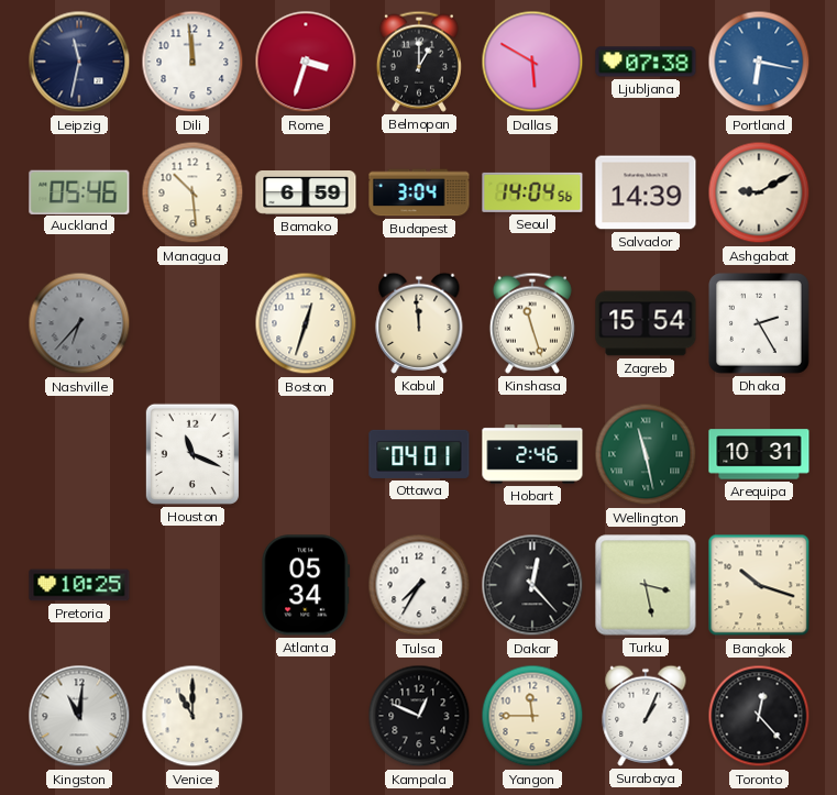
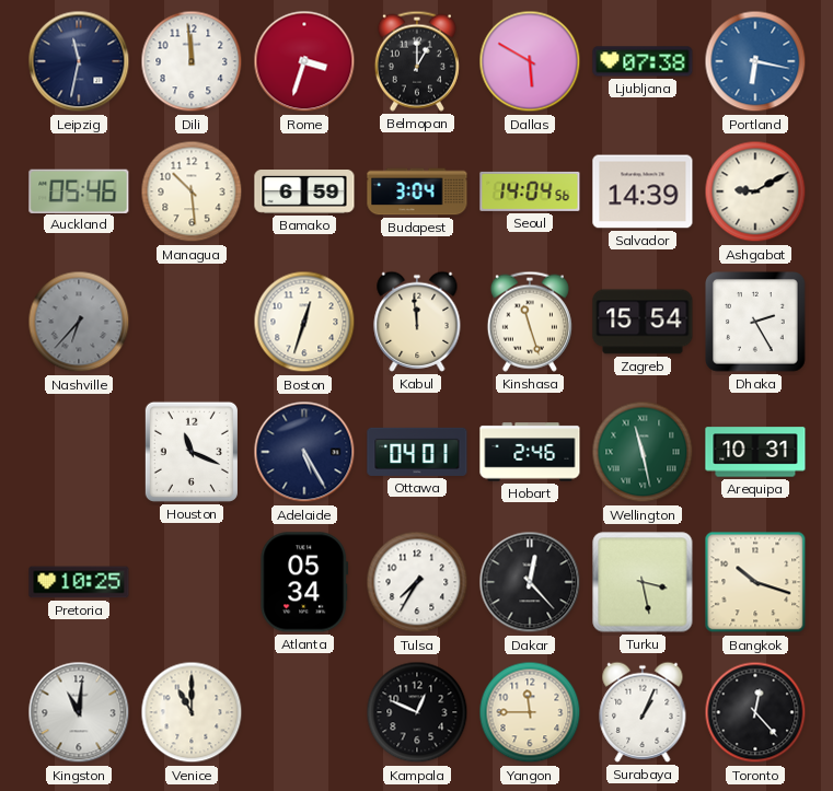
Adelaide: none -> 5:25 (304, 452)
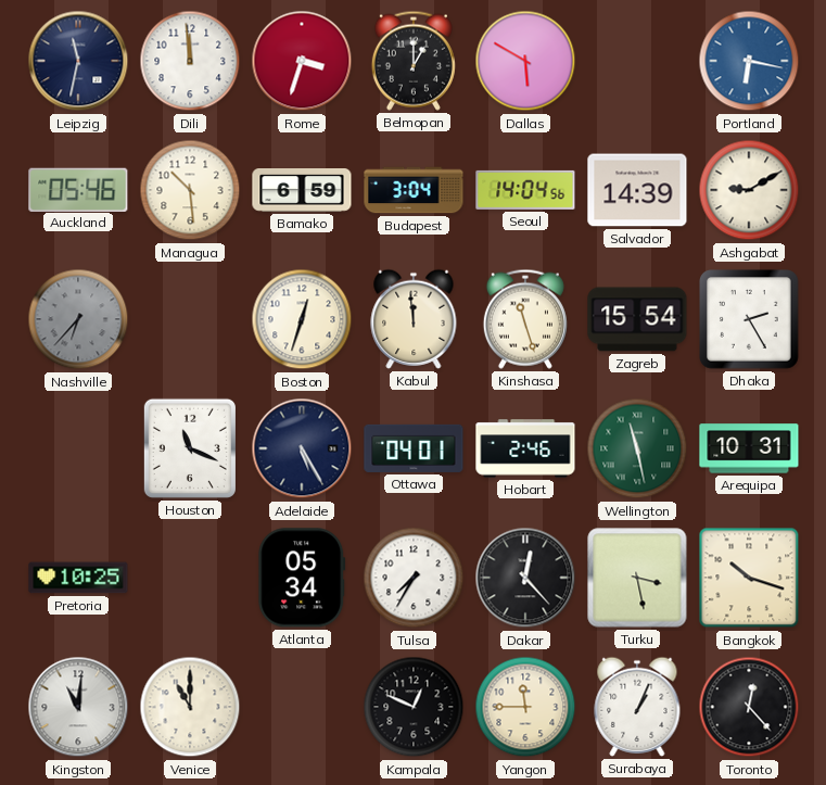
Ljubljana: 07:38 -> none (643, 61)
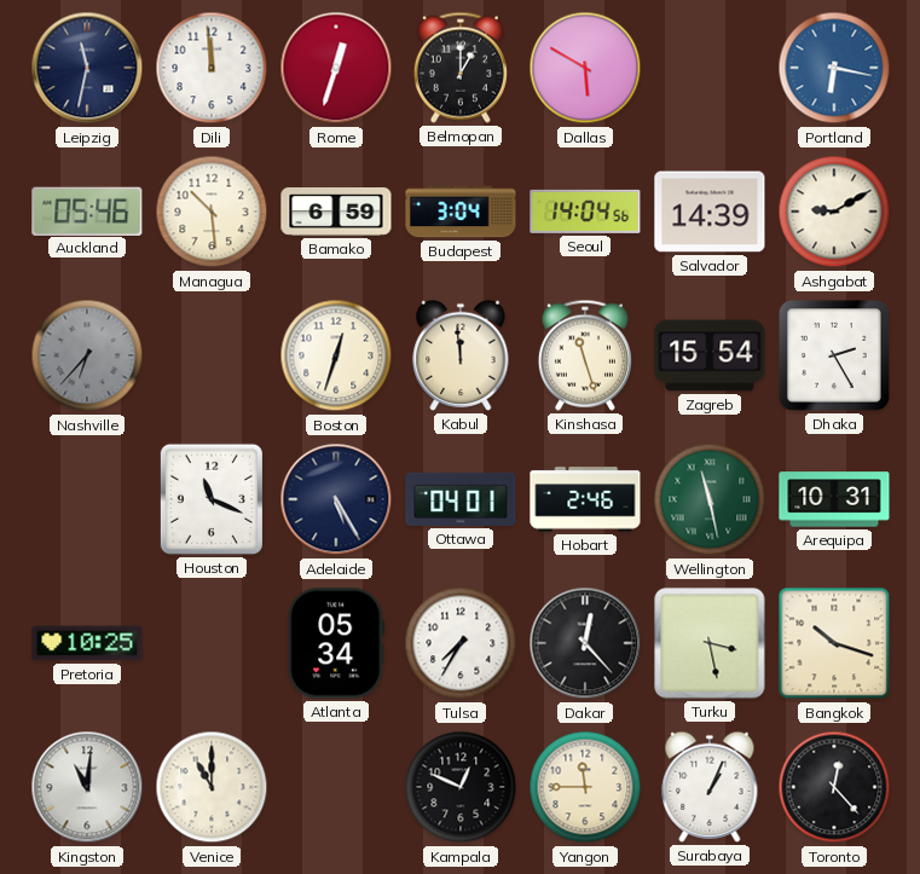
Rome: 3:33 -> 12:33 (336, 68)
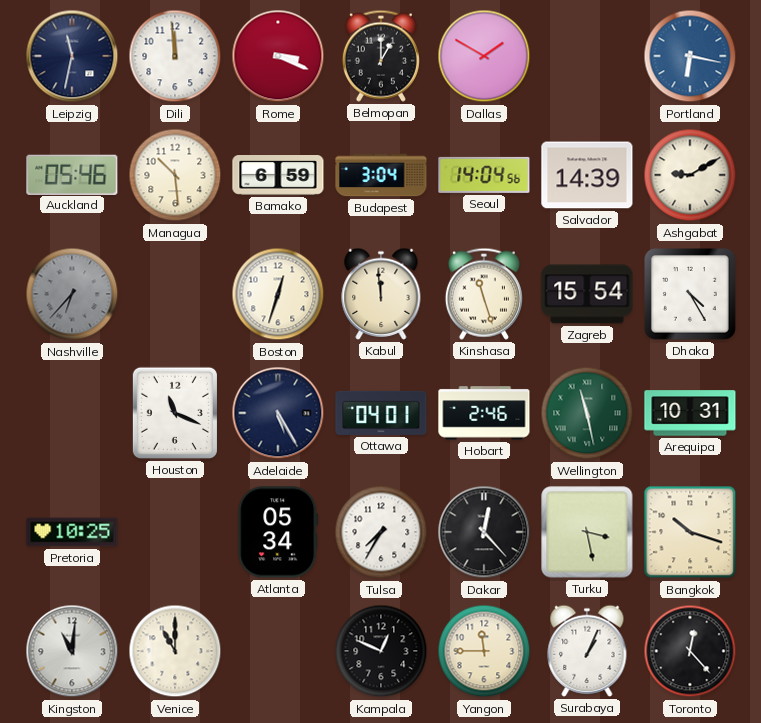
Rome: 12:33 -> 3:19 (278, 56)
Dallas: 5:50 -> 1:50 (484, 56)
Dhaka: 2:25 -> 4:25 (691, 295)
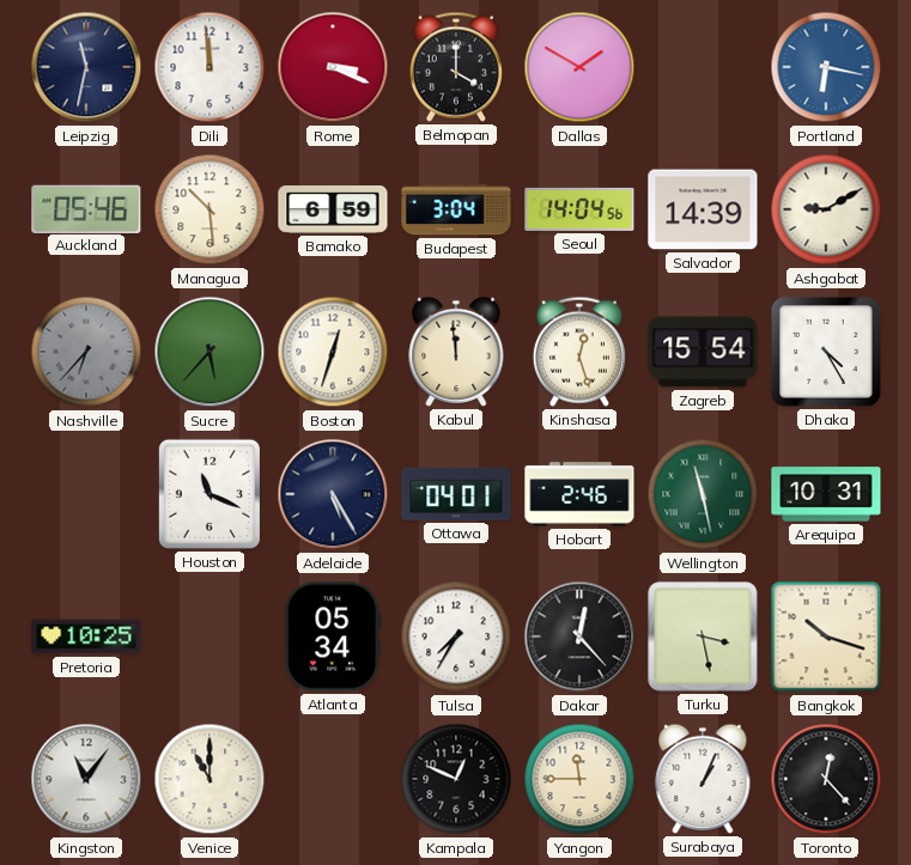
Belmopan: 1:00 -> 4:00 (456, 67)
Sucre: none -> 5:37 (209, 352)
Kinshasa: 11:27 -> 12:27 (579, 352)
Kingston: 11:01 -> 11:06 (86, 779)
